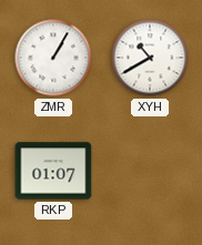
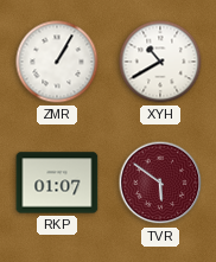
TVR: none -> 5:51 (160, 183)
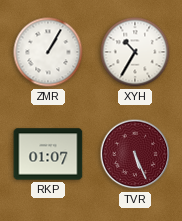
XYH: 10:40 -> 10:35 (135, 52)
TVR: 5:51 -> 5:26 (135, 154)
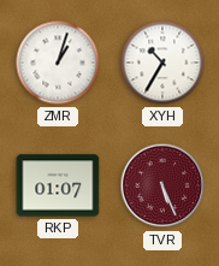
ZMR: 1:05 -> 1:03 (58, 63)
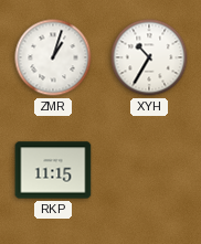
RKP: 01:07 -> 11:15 (53, 170)
TVR: 5:26 -> none (162, 185)
